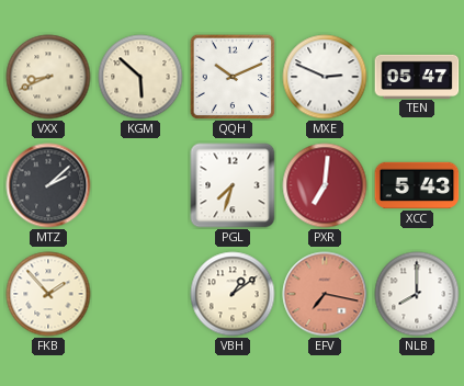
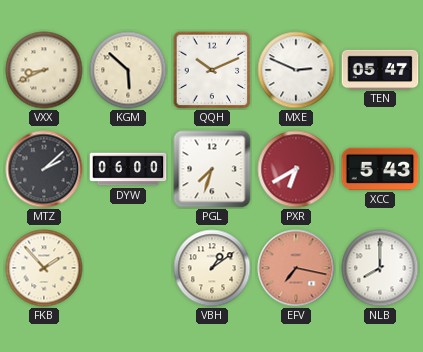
DYW: none -> 06:00 (128, 169)
PXR: 7:01 -> 6:40 (296, 169)
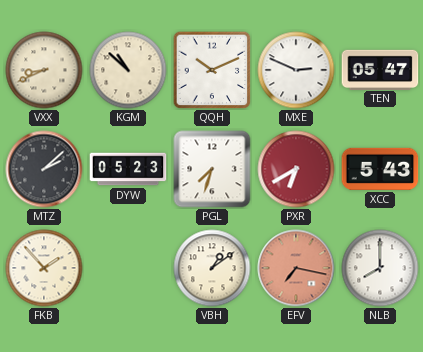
KGM: 5:52 -> 10:52 (128, 70)
DYW: 06:00 -> 05:23 (128, 169)
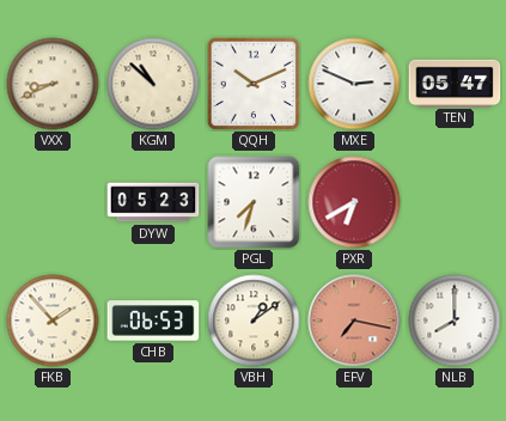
MTZ: 2:08 -> none (44, 169)
XCC: 5:43 -> none (380, 169)
CHB: none -> 06:53 (153, 321)
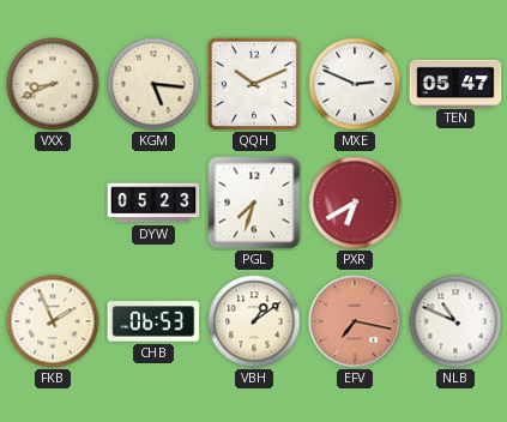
KGM: 10:52 -> 5:16 (153, 84)
FKB: 1:53 -> 1:56 (53, 321)
NLB: 8:00 -> 10:49 (455, 321)
